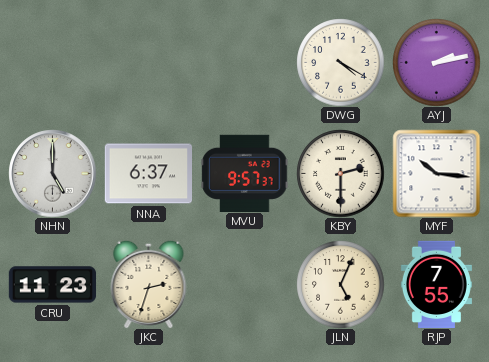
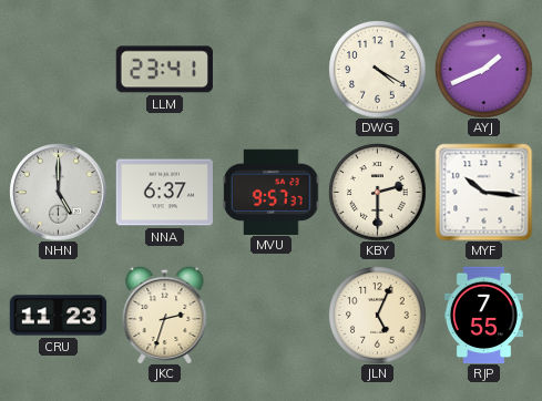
LLM: none -> 23:41 (164, 70)
AYJ: 2:13 -> 1:41 (483, 69)
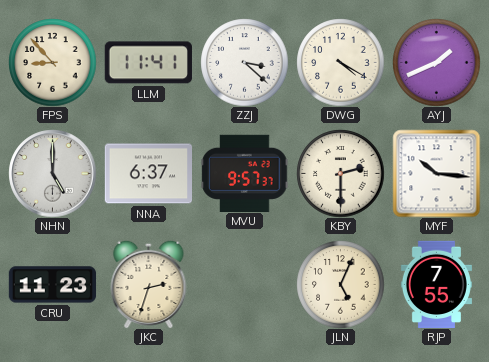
FPS: none -> 8:53 (52, 62)
LLM: 23:41 -> 11:41 (148, 63)
ZZJ: none -> 3:22 (244, 62)
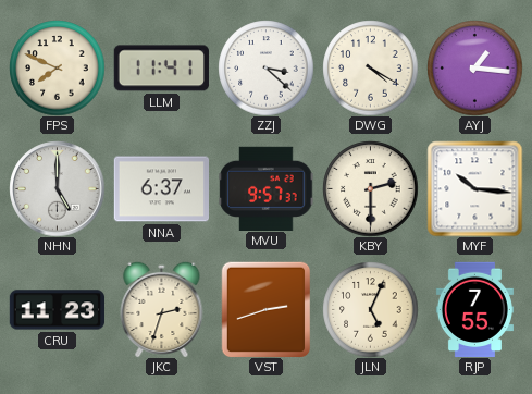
FPS: 8:53 -> 7:49 (57, 67)
AYJ: 1:41 -> 1:16 (474, 67)
VST: none -> 2:42 (267, 309)
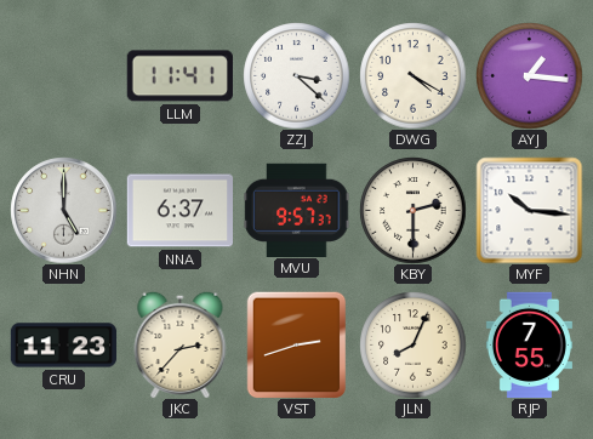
FPS: 7:49 -> none (57, 67)
JKC: 2:33 -> 2:37 (181, 344)
JLN: 5:04 -> 8:04 (412, 344)
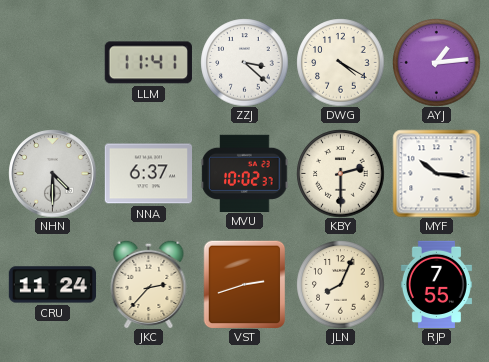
AYJ: 1:16 -> 1:14 (436, 62)
NHN: 5:00 -> 4:30 (52, 173)
MVU: 9:57 -> 10:02 (244, 173)
CRU: 11:23 -> 11:24 (52, 285)
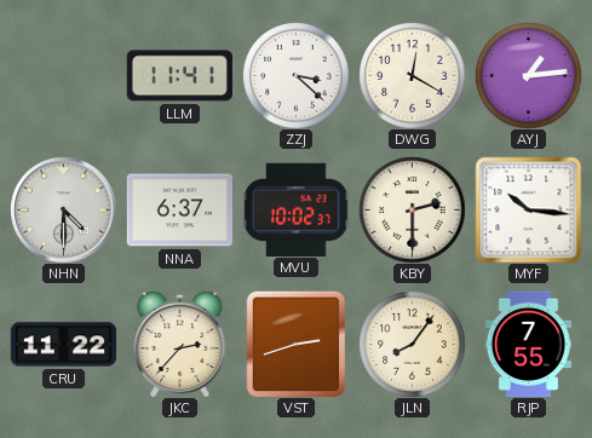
DWG: 4:20 -> 12:20 (412, 75)
CRU: 11:24 -> 11:22 (63, 345)
JLN: 8:04 -> 8:06 (412, 344)
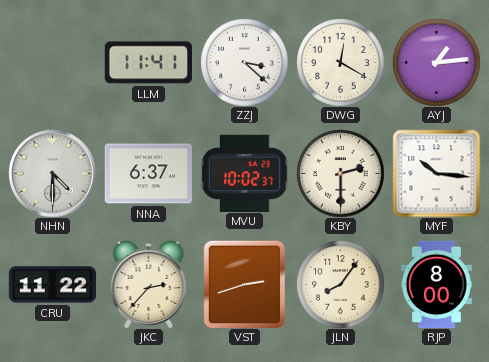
RJP: 7:55 -> 8:00 (436, 284)
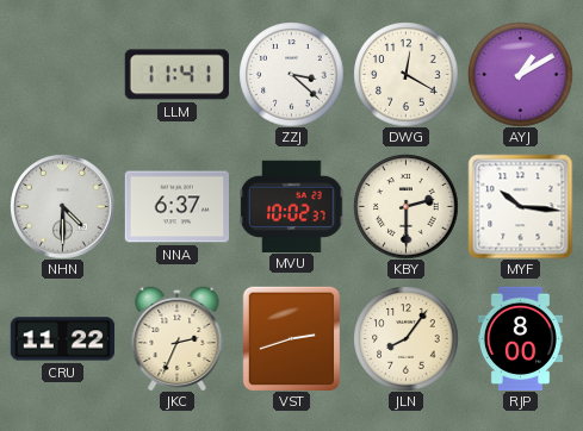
AYJ: 1:14 -> 1:10 (520, 74)
JKC: 2:37 -> 2:34 (178, 338)
